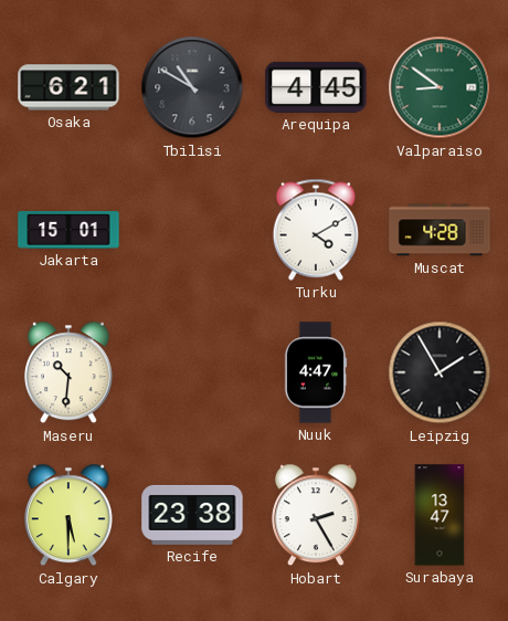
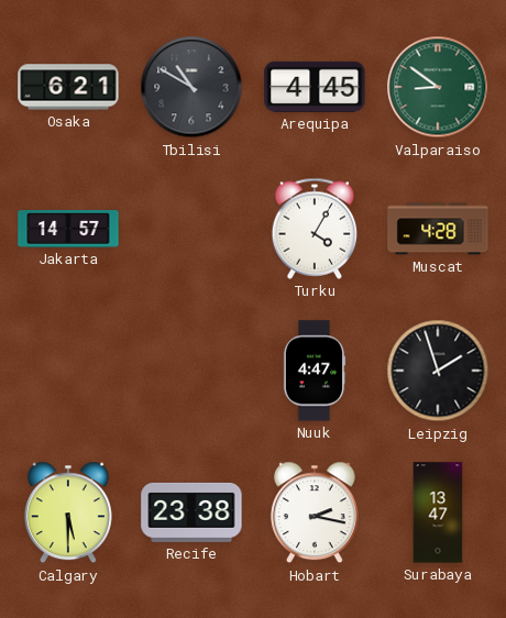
Jakarta: 15:01 -> 14:57 (68, 230)
Turku: 4:10 -> 4:05 (315, 229)
Maseru: 10:31 -> none (68, 372)
Leipzig: 1:55 -> 1:57 (438, 371)
Hobart: 2:25 -> 2:17 (315, 512)
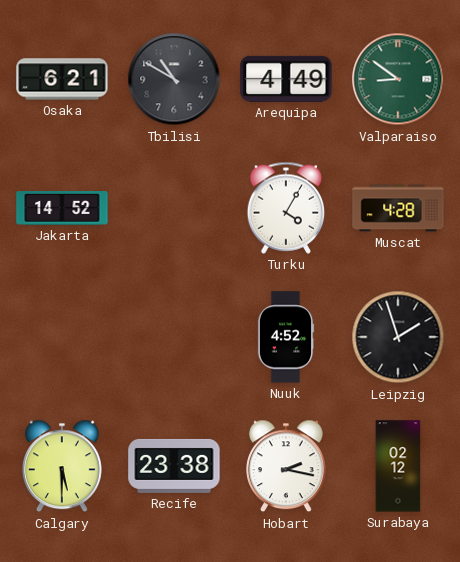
Arequipa: 4:45 -> 4:49 (286, 79)
Jakarta: 14:57 -> 14:52 (62, 209)
Nuuk: 4:47 -> 4:52 (286, 337)
Surabaya: 13:47 -> 02:12 (398, 466)
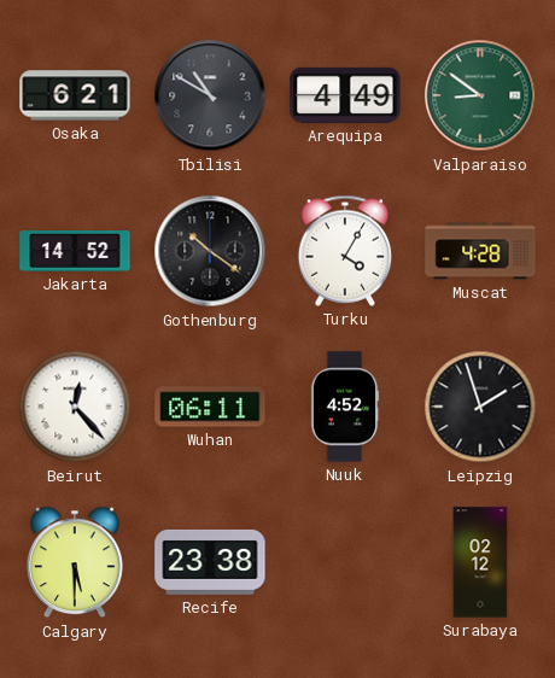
Gothenburg: none -> 10:21 (210, 251)
Beirut: none -> 12:23 (75, 407)
Wuhan: none -> 06:11 (210, 407)
Hobart: 2:17 -> none (286, 466)
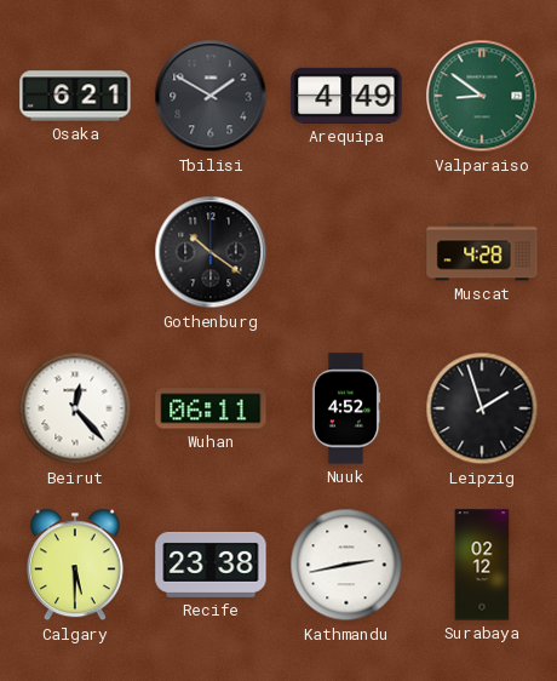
Tbilisi: 10:50 -> 1:50 (211, 96)
Jakarta: 14:52 -> none (75, 252)
Turku: 4:05 -> none (345, 251)
Kathmandu: none -> 2:43 (346, 565)
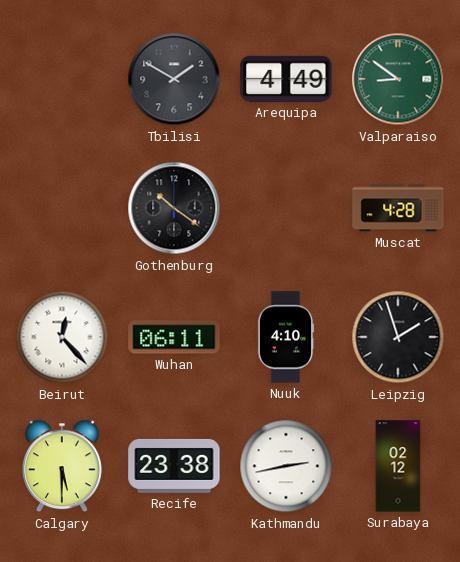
Osaka: 6:21 -> none (75, 96)
Nuuk: 4:52 -> 4:10 (286, 337)
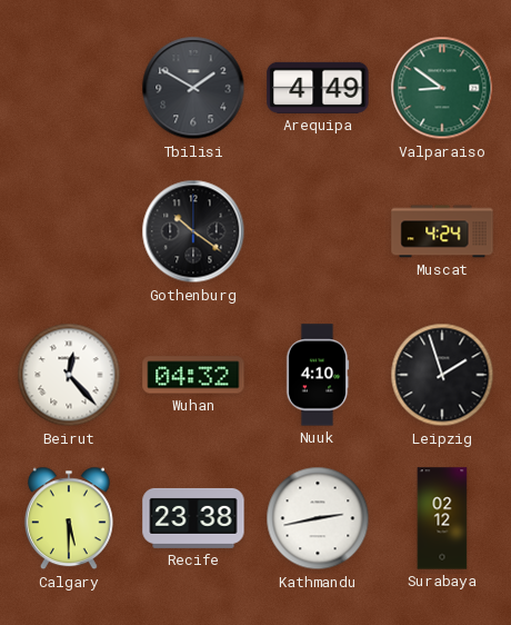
Muscat: 4:28 -> 4:24 (442, 231)
Wuhan: 06:11 -> 04:32 (193, 375)
